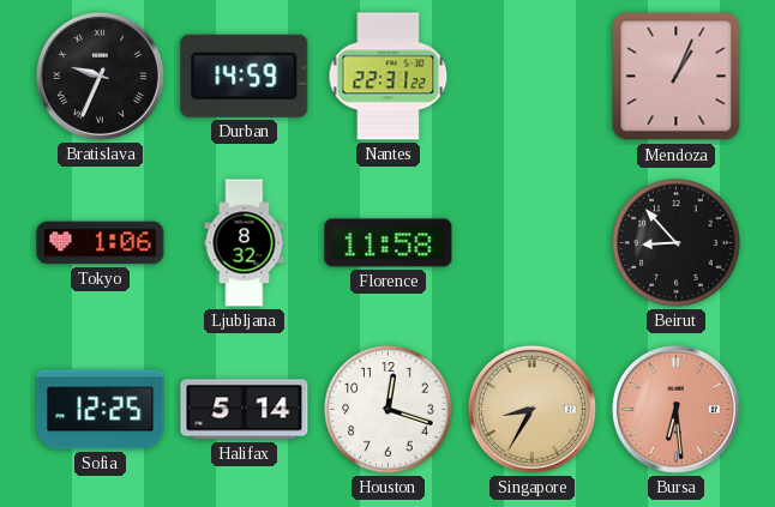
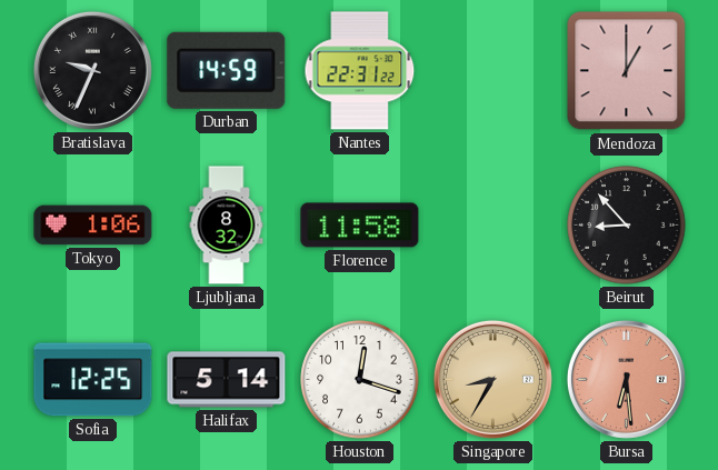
Mendoza: 1:04 -> 1:00 (627, 71)
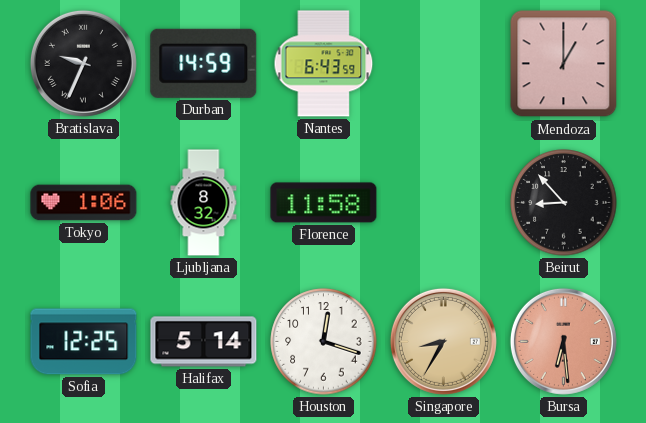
Nantes: 22:31 -> 6:43 (324, 64)
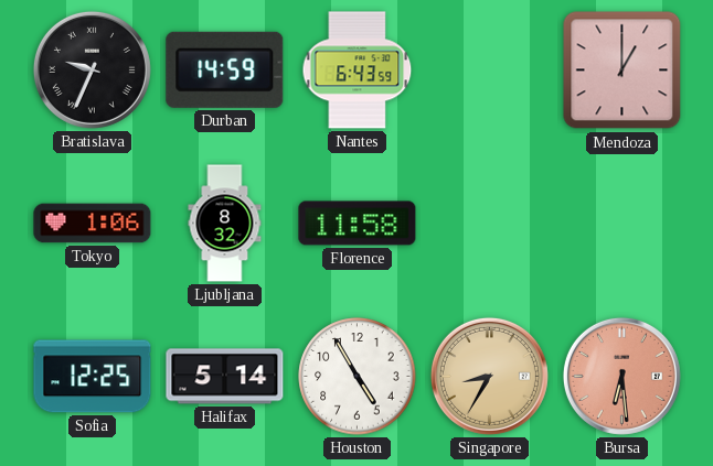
Beirut: 8:53 -> none (564, 203)
Houston: 12:18 -> 4:55 (358, 377)
